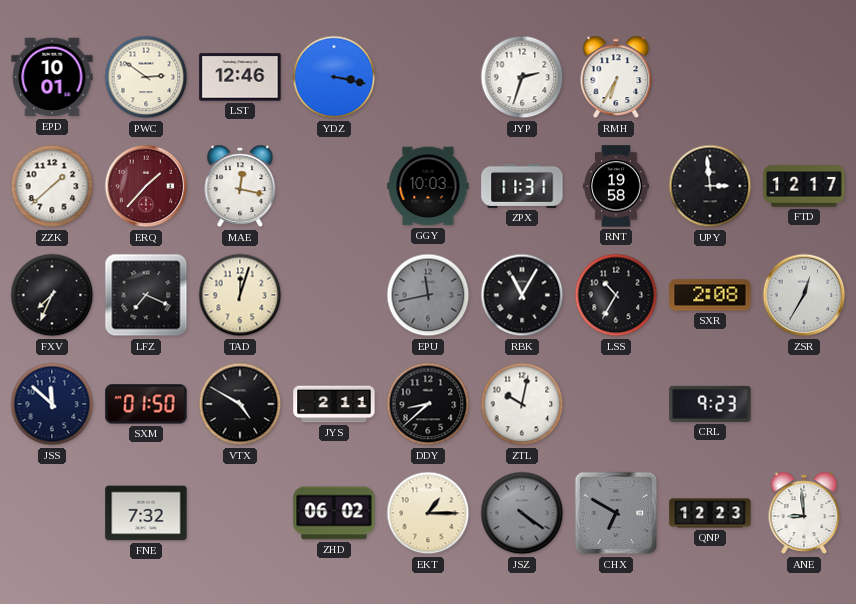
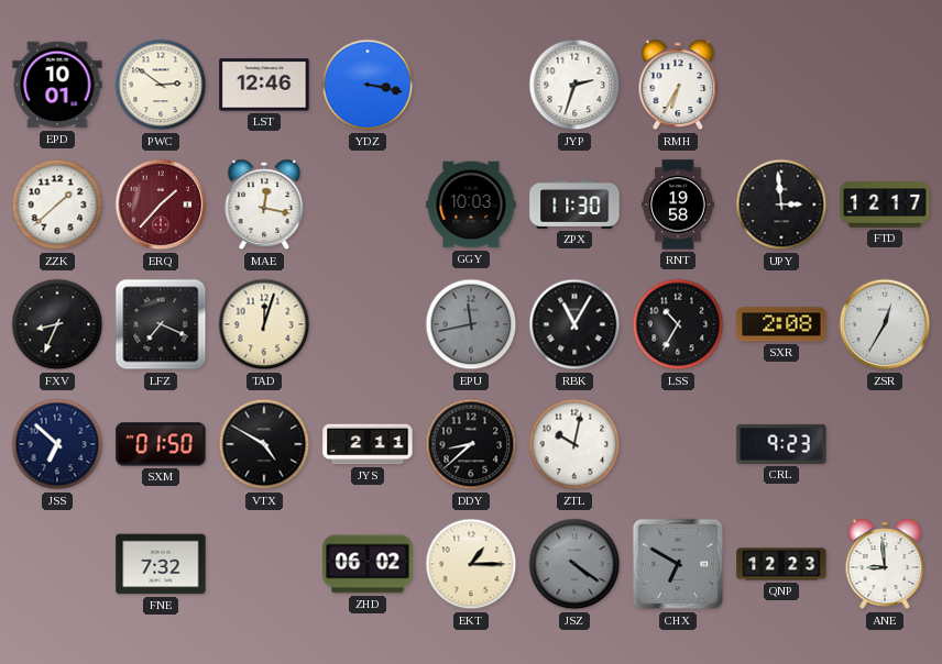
ZPX: 11:31 -> 11:30 (574, 204)
FXV: 7:34 -> 8:34 (57, 324)
JSS: 11:52 -> 6:52 (57, 444)
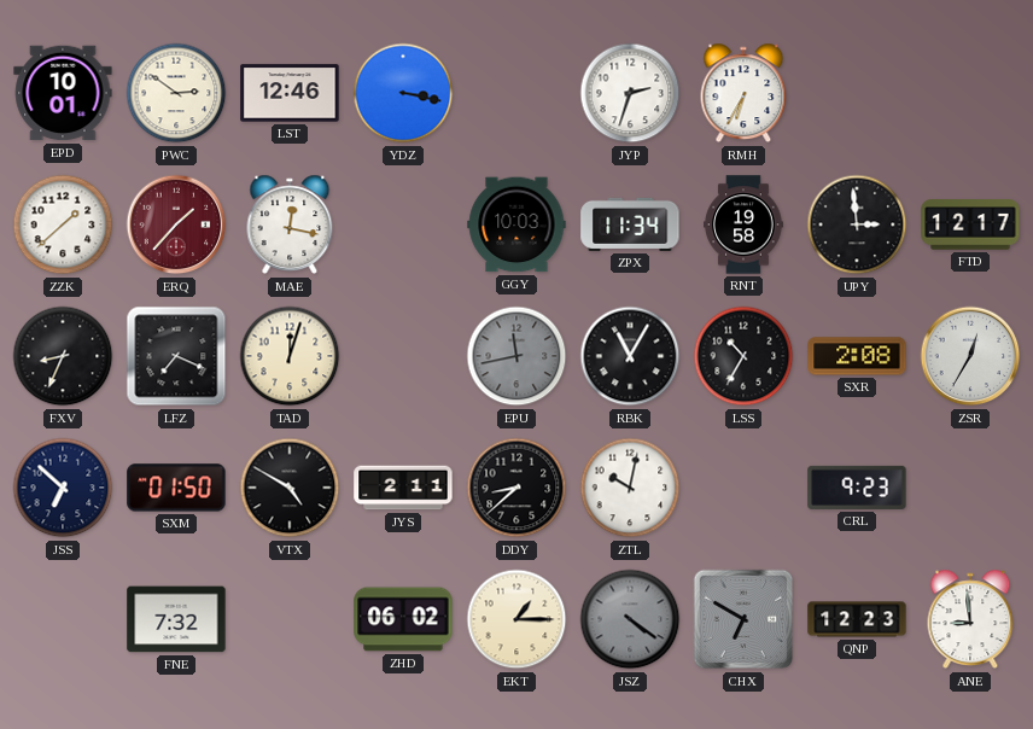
ZPX: 11:30 -> 11:34 (630, 224)
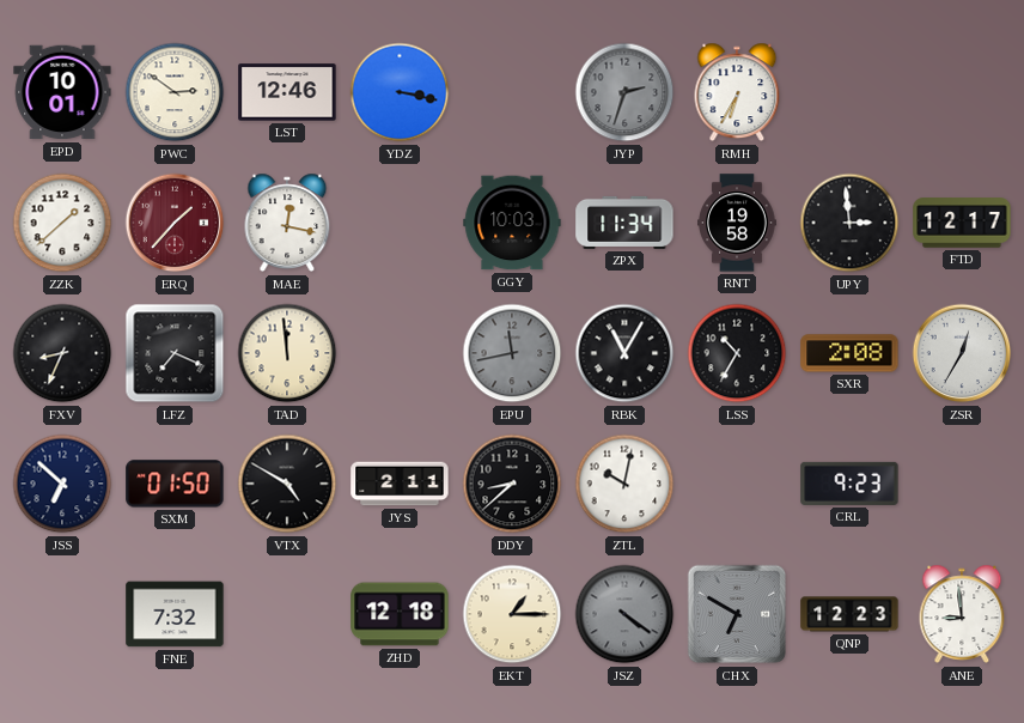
JYP dial: white -> grey (624, 92)
TAD: 12:03 -> 11:59 (287, 353)
ZHD: 06:02 -> 12:18 (400, 614)
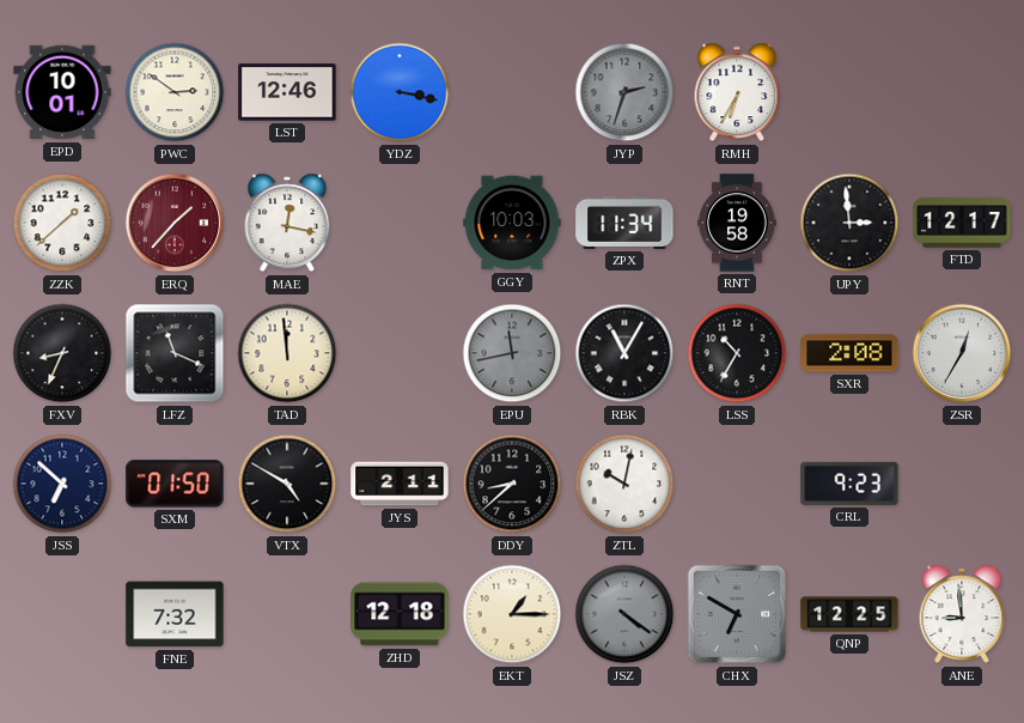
LFZ: 7:19 -> 11:19 (175, 353)
QNP: 12:23 -> 12:25 (849, 614)
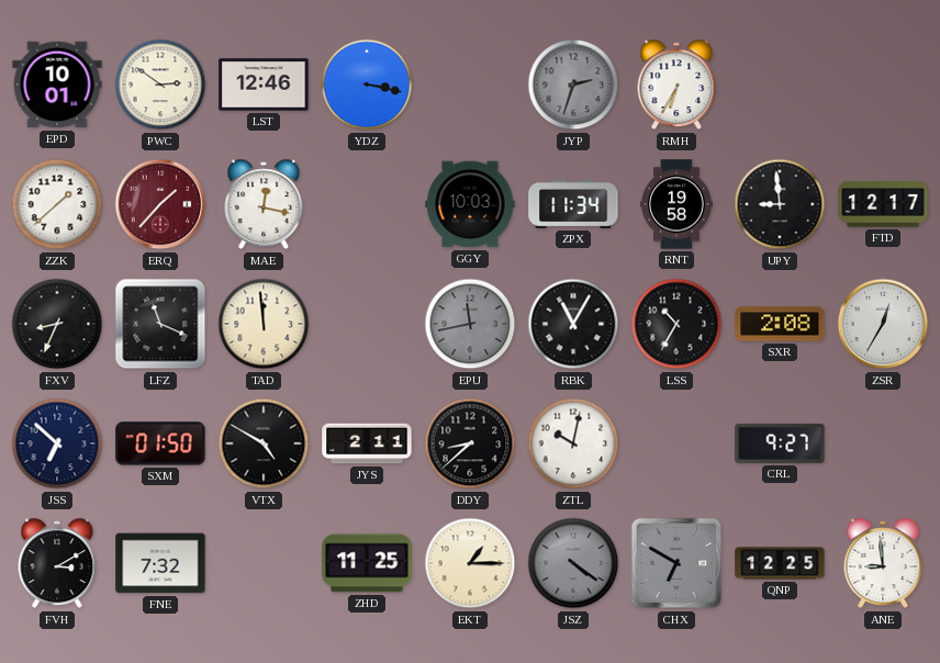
UPY: 2:59 -> 8:59 (780, 204)
CRL: 9:23 -> 9:27 (780, 443)
FVH: none -> 3:10 (57, 563)
ZHD: 12:18 -> 11:25 (367, 563)
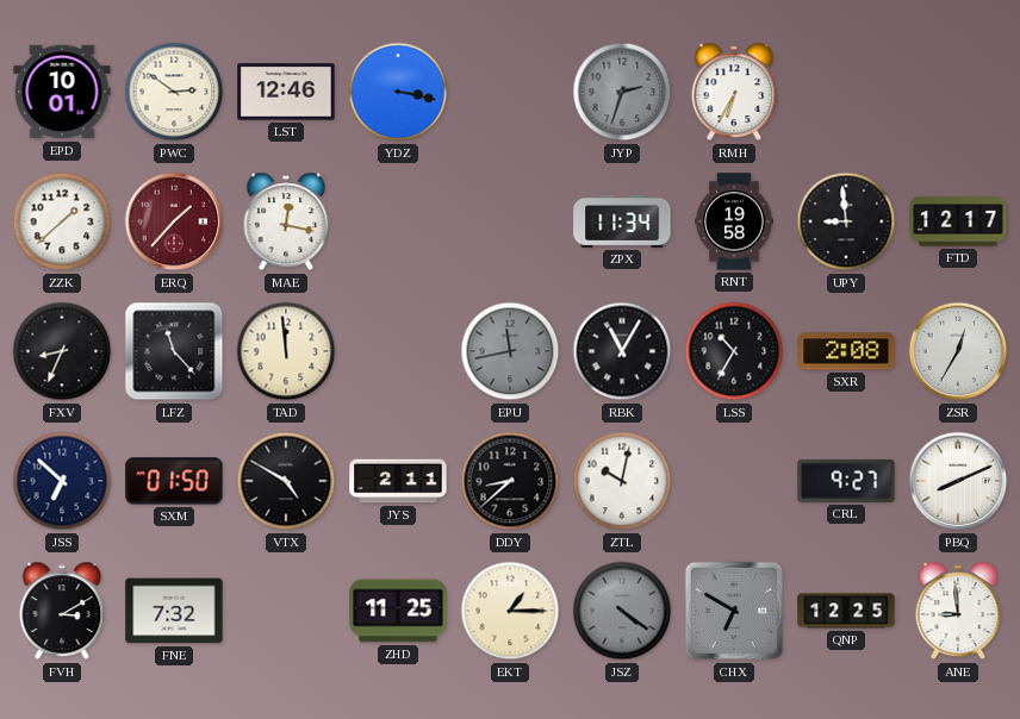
GGY: 10:03 -> none (470, 204)
LFZ: 11:19 -> 11:23 (174, 351)
PBQ: none -> 8:11 (958, 481)
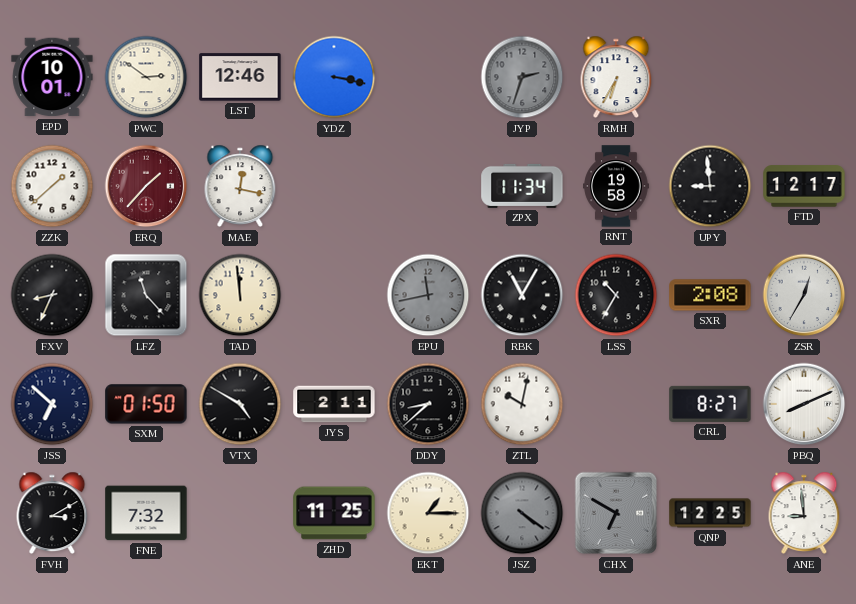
CRL: 9:27 -> 8:27 (710, 404)
